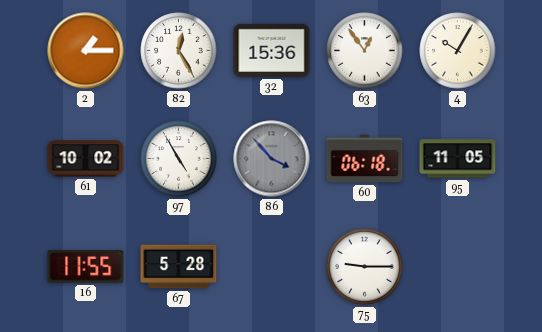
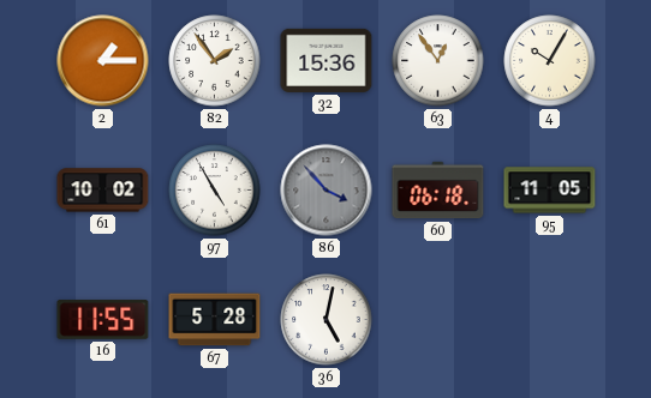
82: 12:25 -> 1:54 (215, 61)
36: none -> 5:02 (327, 320)
75: 9:15 -> none (365, 267)
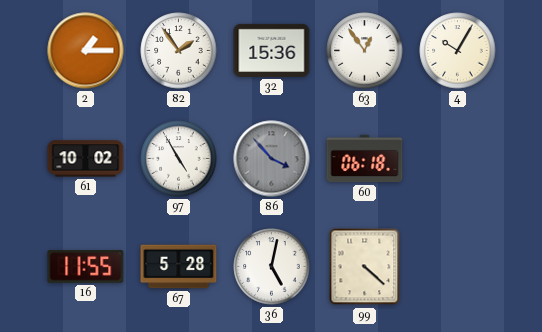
95: 11:05 -> none (550, 191)
99: none -> 4:22 (365, 267)
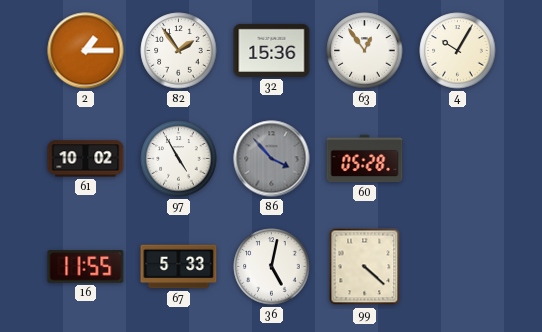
60: 06:18 -> 05:28 (365, 159)
67: 5:28 -> 5:33 (179, 267)
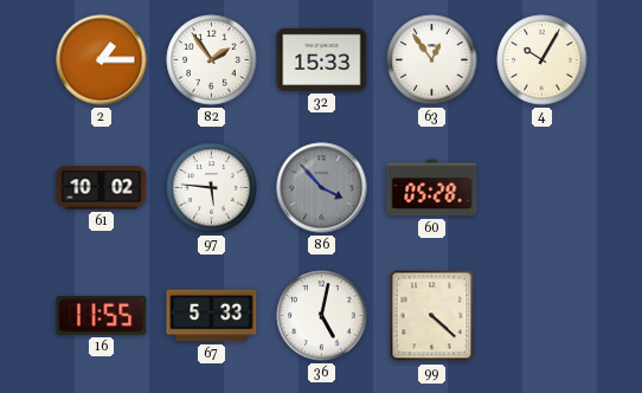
32: 15:36 -> 15:33 (322, 59)
97: 4:55 -> 5:46 (212, 188)
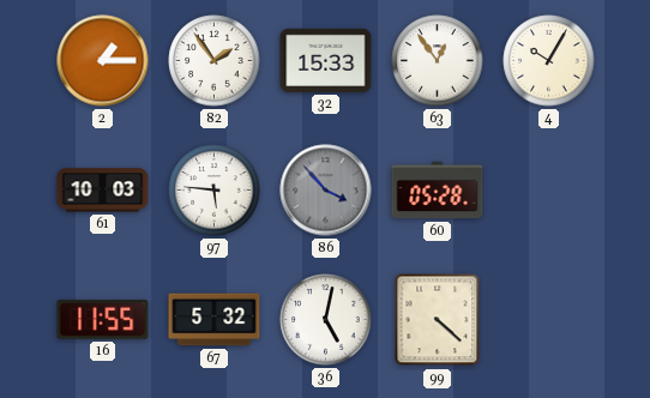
61: 10:02 -> 10:03 (103, 191)
67: 5:33 -> 5:32 (215, 320)
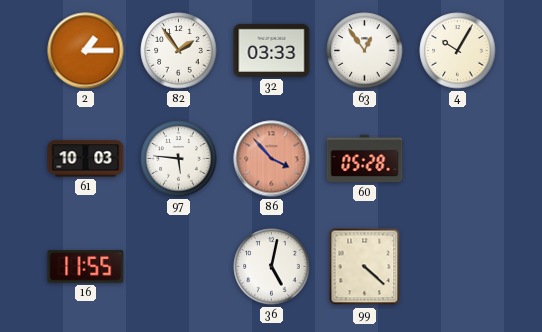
32: 15:33 -> 03:33 (272, 50)
86 dial: grey -> salmon (272, 159)
67: 5:32 -> none (215, 320)
